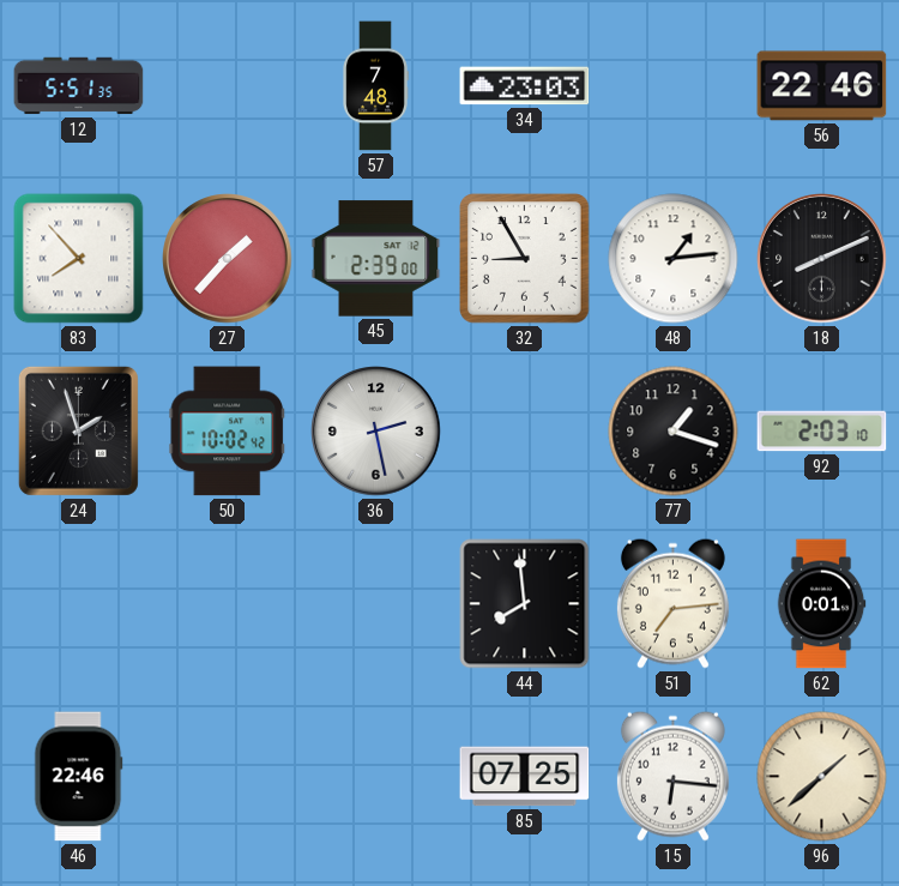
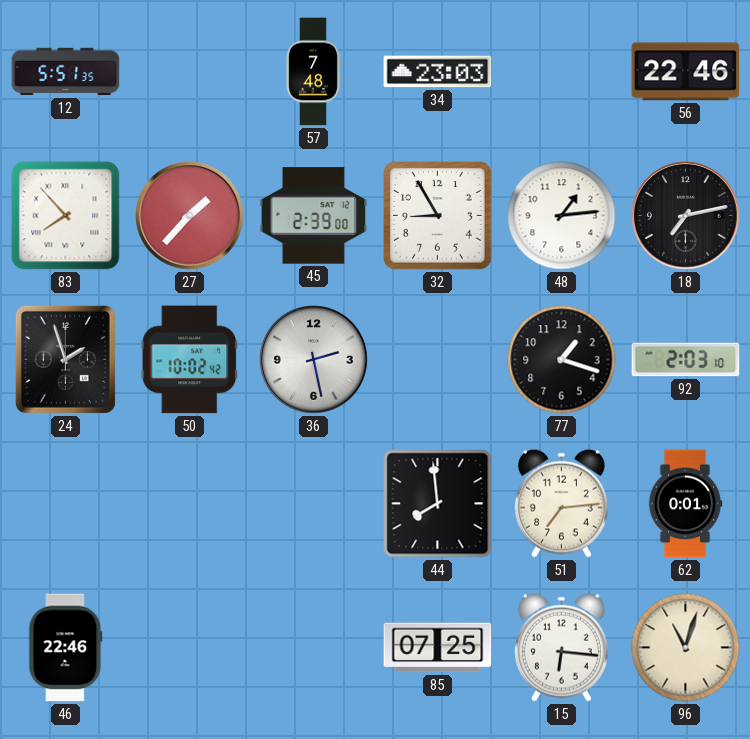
18: 8:11 -> 7:13 (686, 216)
96: 1:38 -> 11:03 (686, 648)
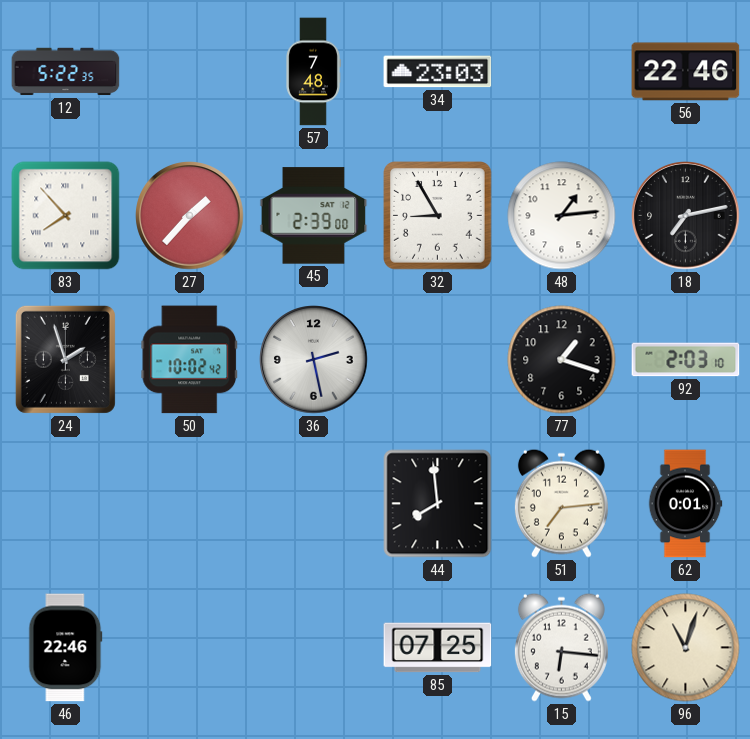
12: 5:51 -> 5:22 (66, 72)
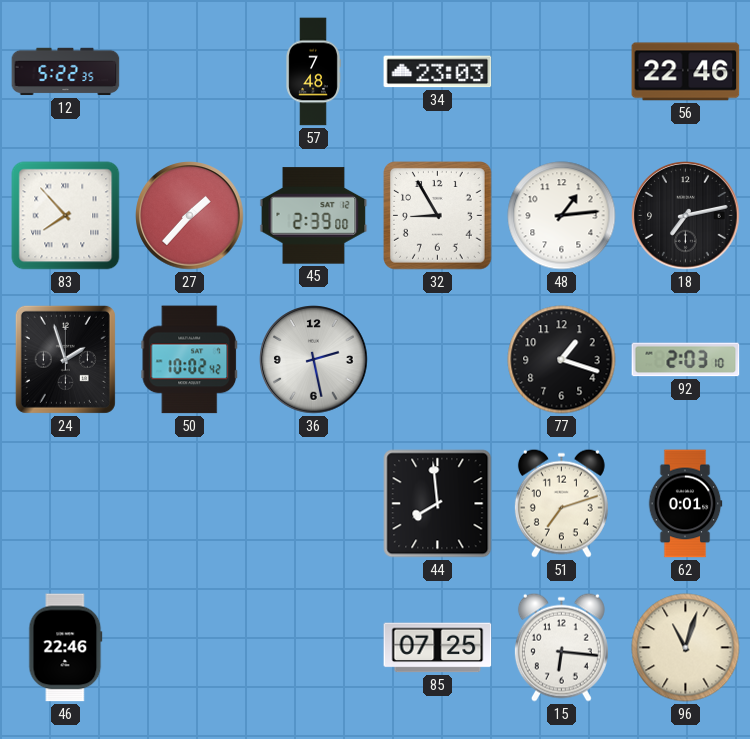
51: 7:14 -> 7:12 (561, 503)
